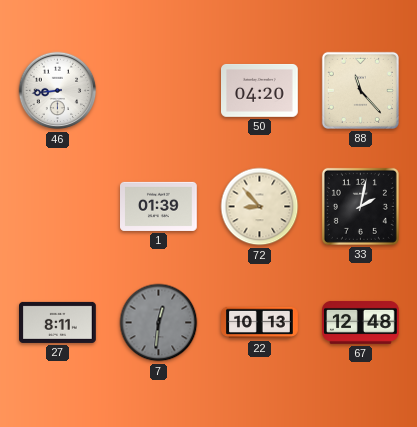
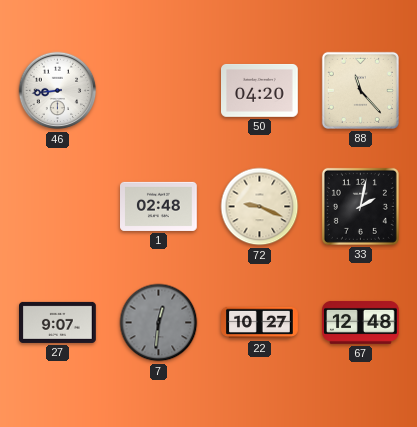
1: 01:39 -> 02:48 (159, 206)
72: 8:53 -> 9:19 (260, 207)
27: 8:11 -> 9:07 (58, 322)
22: 10:13 -> 10:27 (260, 323)
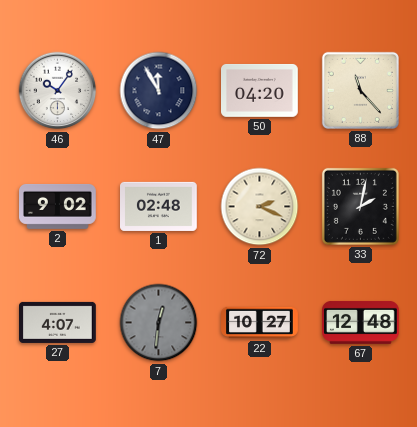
46: 8:44 -> 10:06 (58, 91)
47: none -> 11:55 (159, 91)
2: none -> 9:02 (58, 206)
72: 9:19 -> 2:19 (260, 207)
27: 9:07 -> 4:07 (58, 322)
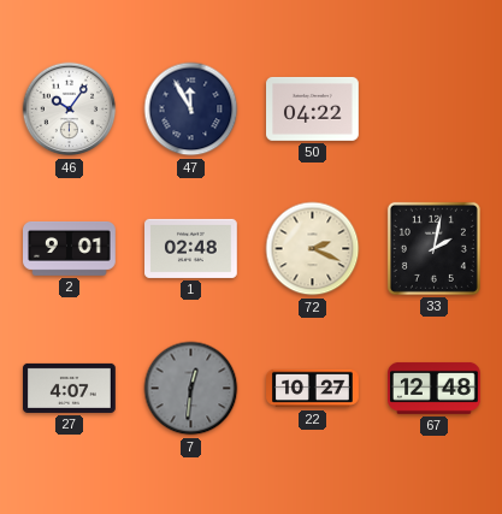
50: 04:20 -> 04:22 (313, 110)
88: 11:23 -> none (360, 90)
2: 9:02 -> 9:01 (70, 248)
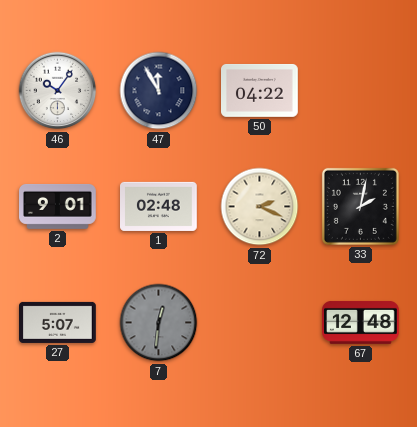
27: 4:07 -> 5:07 (58, 322)
22: 10:27 -> none (313, 389)
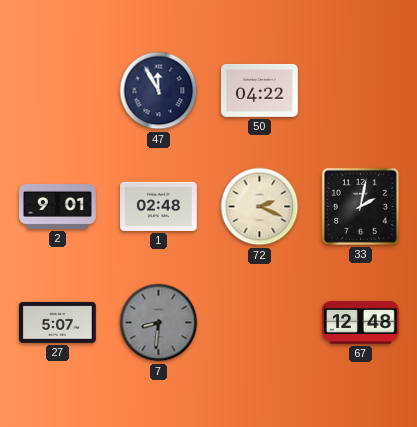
46: 10:06 -> none (58, 91)
7: 12:31 -> 8:31 (159, 323)
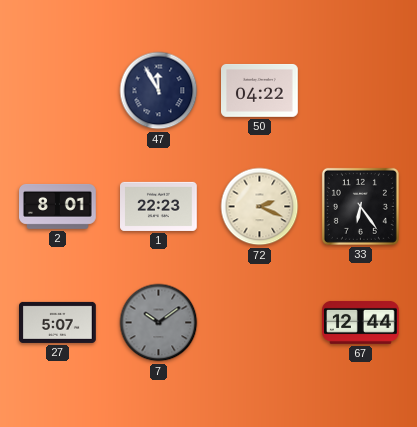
2: 9:01 -> 8:01 (58, 206)
1: 02:48 -> 22:23 (159, 206)
33: 2:02 -> 6:24 (360, 206)
7: 8:31 -> 10:09 (159, 323)
67: 12:48 -> 12:44 (361, 322)
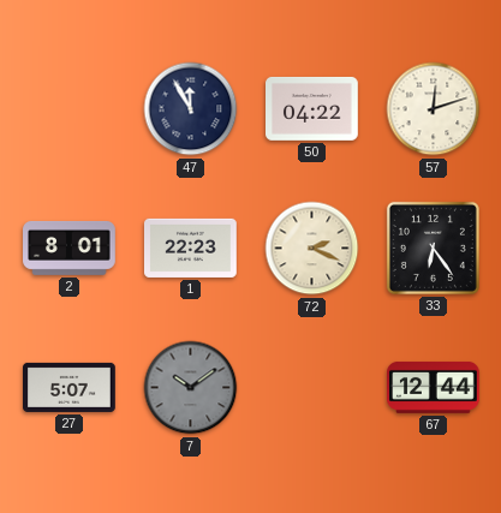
57: none -> 12:12 (434, 109)
